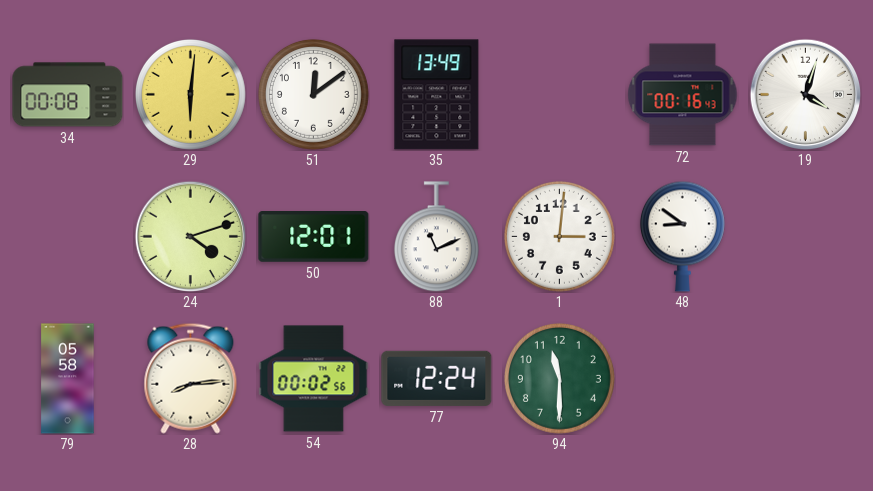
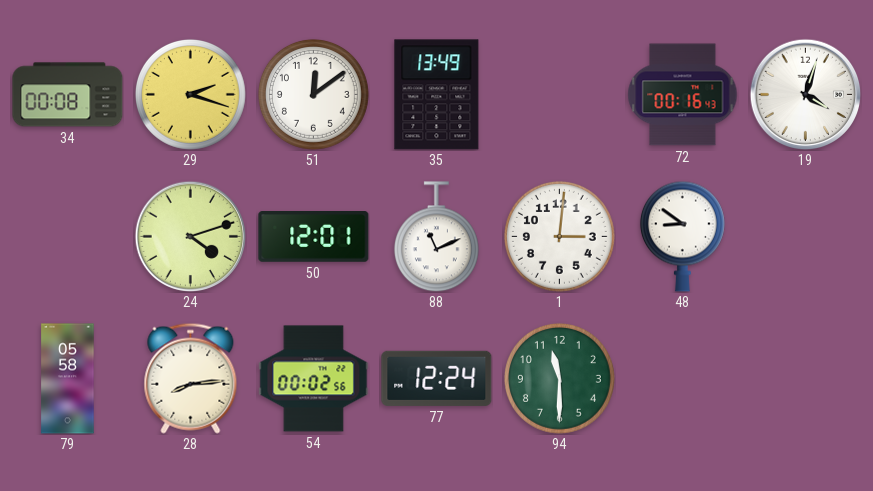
29: 6:01 -> 2:18 (190, 94)
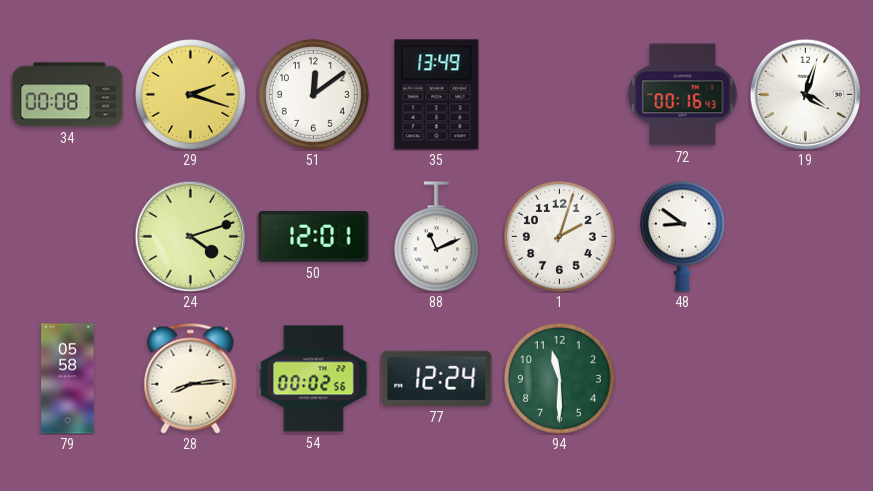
1: 3:01 -> 2:03 (559, 236)
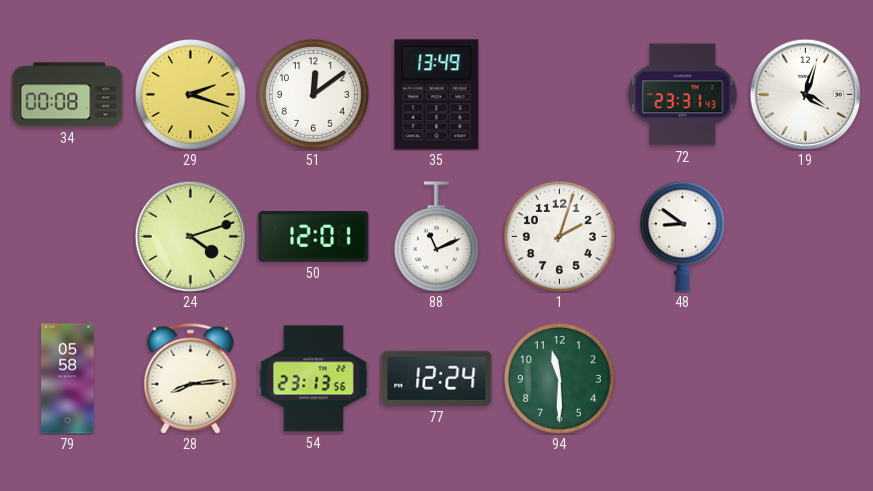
72: 00:16 -> 23:31 (683, 95)
54: 00:02 -> 23:13 (314, 379)
